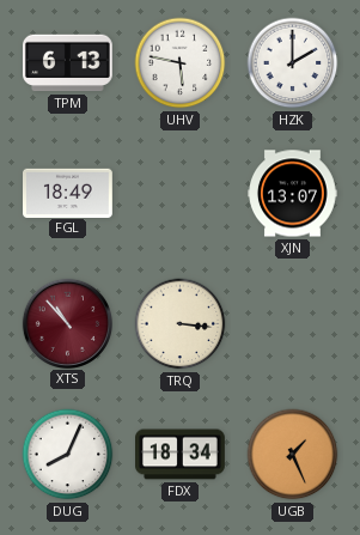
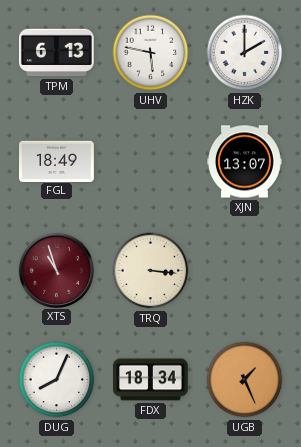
XTS: 10:53 -> 10:57 (56, 270)
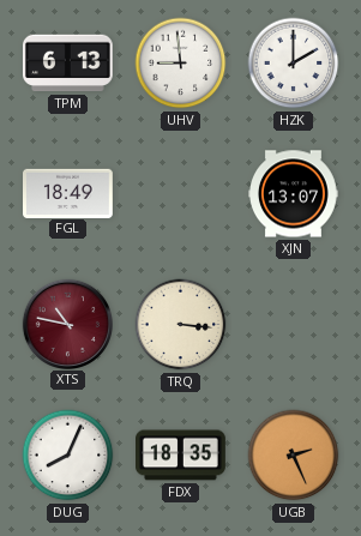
UHV: 5:47 -> 8:59 (181, 64)
XTS: 10:57 -> 10:47 (67, 324)
FDX: 18:34 -> 18:35 (181, 456)
UGB: 1:26 -> 2:26 (294, 456)
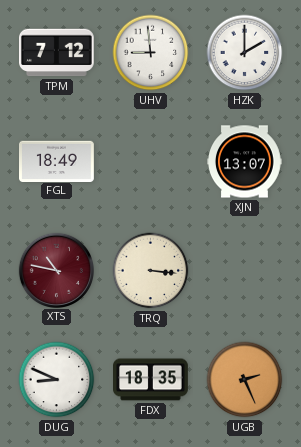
TPM: 6:13 -> 7:12 (57, 53)
DUG: 8:04 -> 8:49 (57, 380)
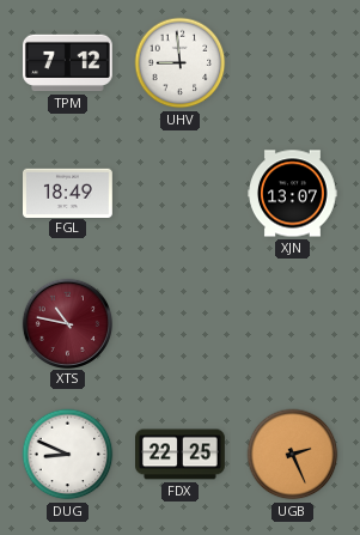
HZK: 2:00 -> none (245, 53)
TRQ: 3:16 -> none (151, 271)
FDX: 18:35 -> 22:25 (181, 455)
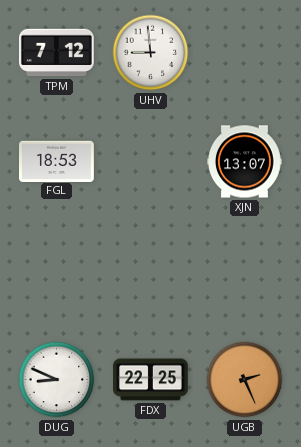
FGL: 18:49 -> 18:53 (57, 161)
XTS: 10:47 -> none (67, 323)
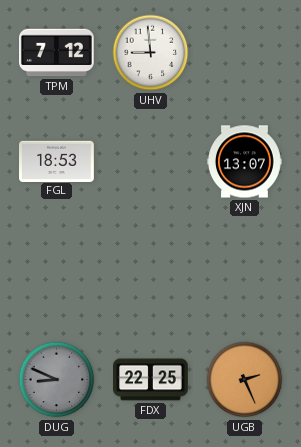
DUG dial: white -> grey (57, 380)
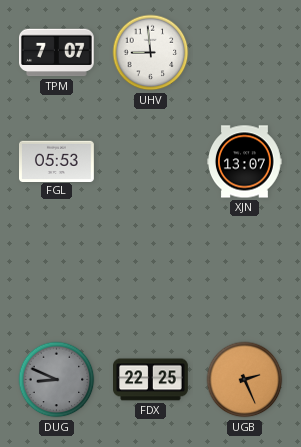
TPM: 7:12 -> 7:07 (57, 53)
FGL: 18:53 -> 05:53 (57, 161)
